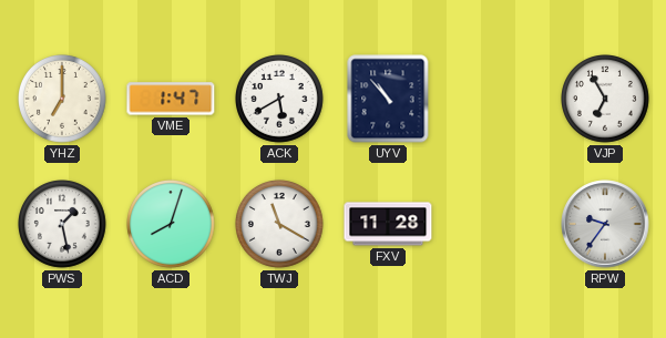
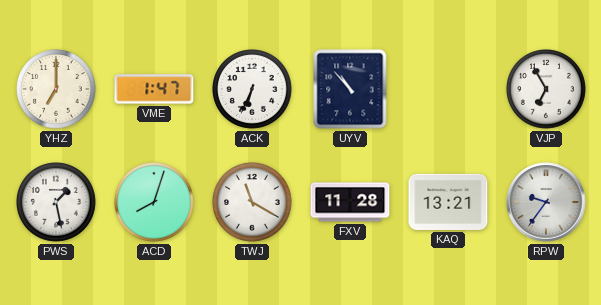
ACK: 5:40 -> 6:34 (253, 90)
KAQ: none -> 13:21 (448, 202)
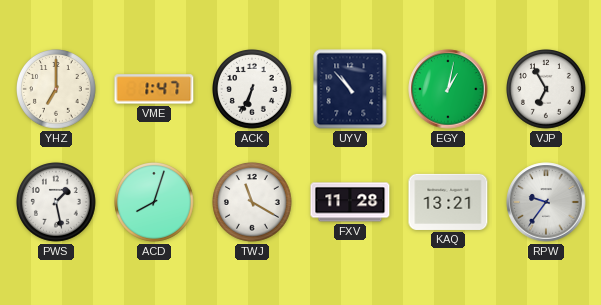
EGY: none -> 1:02 (448, 89)
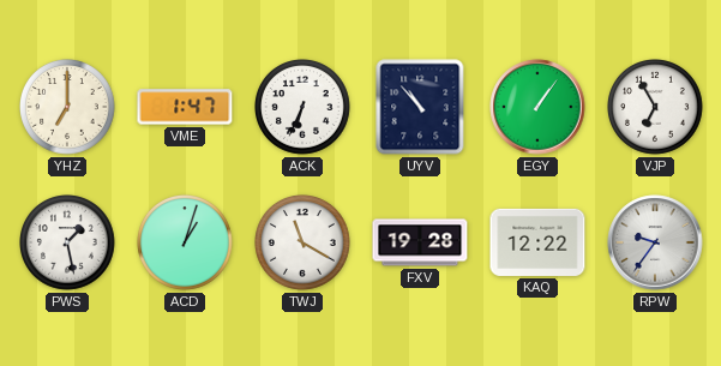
EGY: 1:02 -> 1:06 (537, 107)
ACD: 8:03 -> 1:03 (186, 244)
FXV: 11:28 -> 19:28 (420, 242)
KAQ: 13:21 -> 12:22 (537, 242)
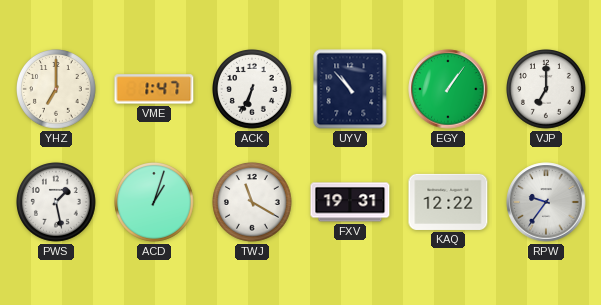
VJP: 6:55 -> 7:00 (547, 90)
FXV: 19:28 -> 19:31 (350, 202)
